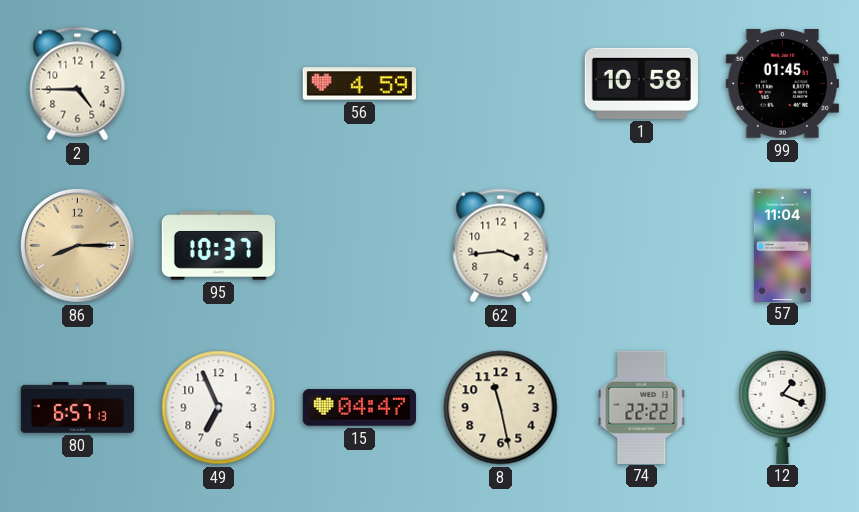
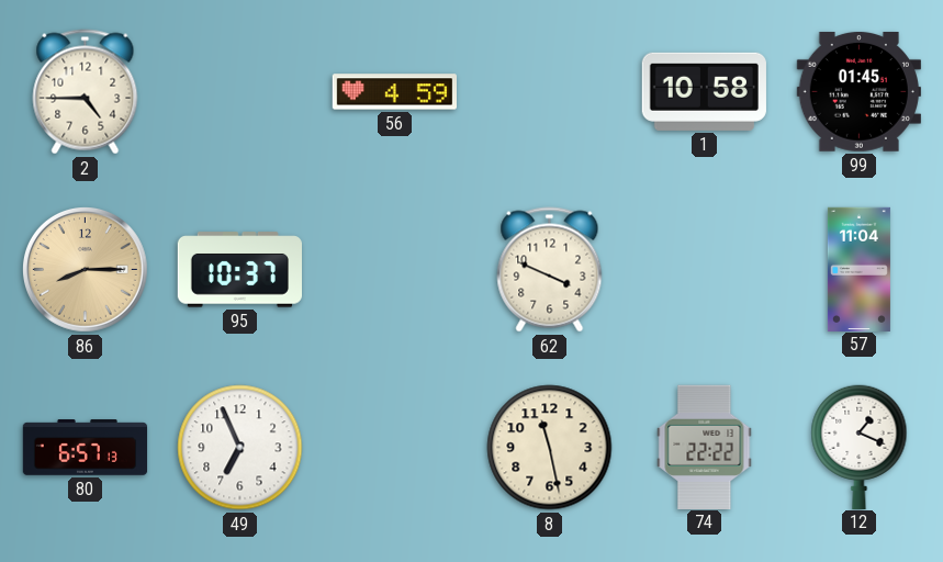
62: 3:44 -> 3:49 (550, 270)
15: 04:47 -> none (359, 408)
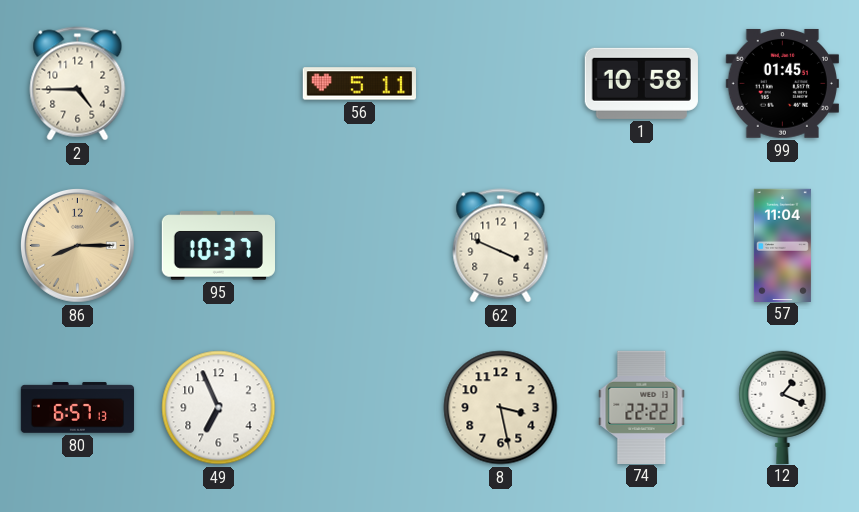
56: 4:59 -> 5:11 (359, 84)
8: 11:28 -> 3:28 (501, 408)
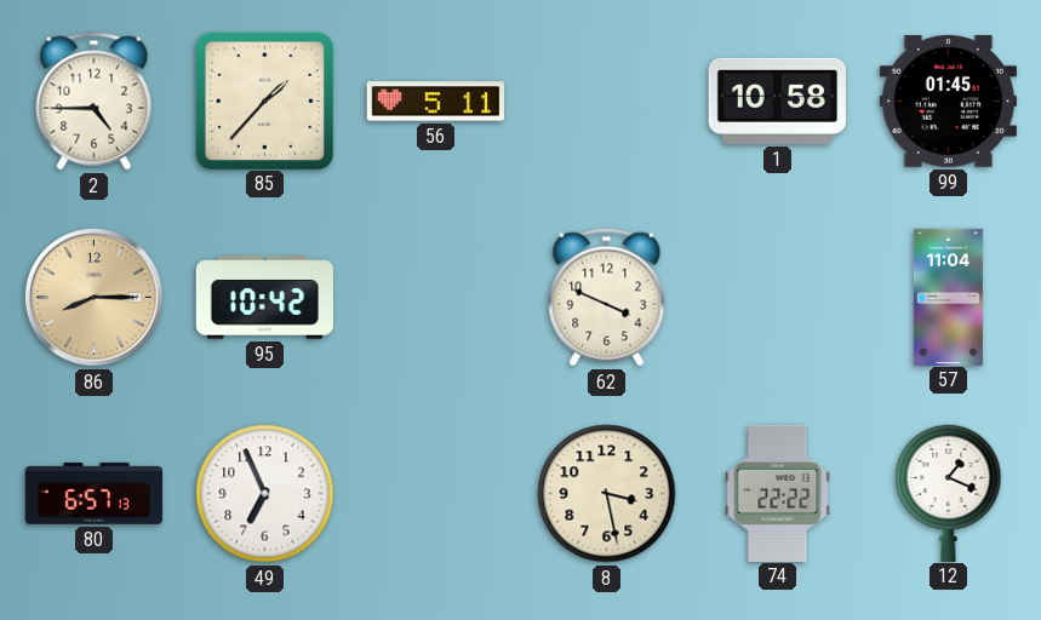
85: none -> 1:37 (264, 101)
95: 10:37 -> 10:42 (264, 298)
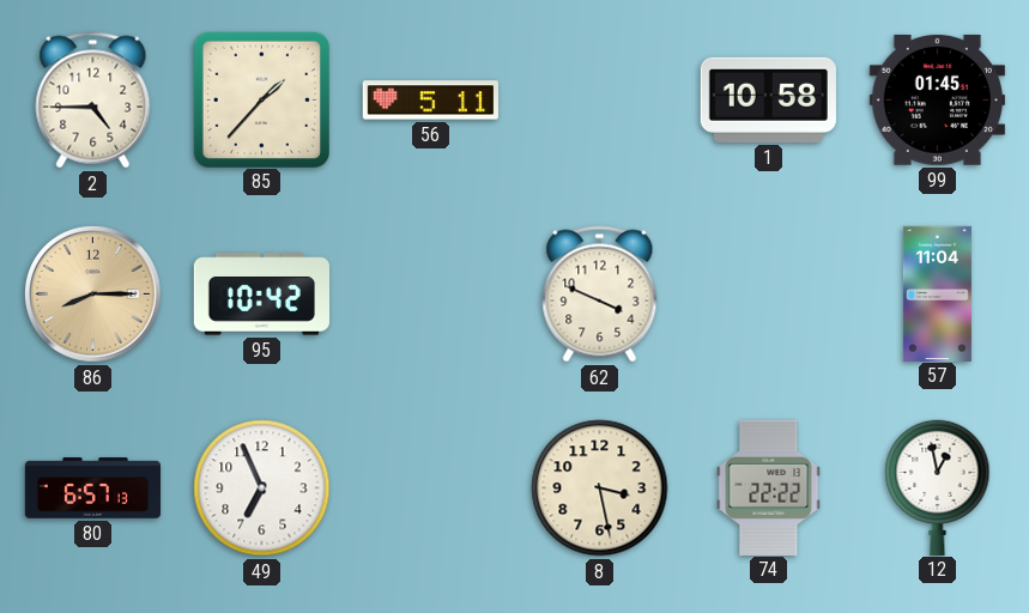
12: 1:19 -> 12:58 (938, 487)
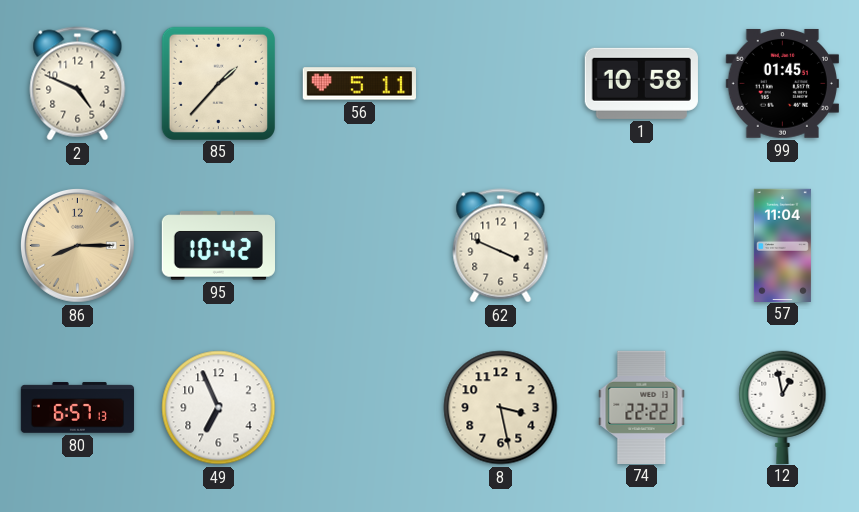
2: 4:45 -> 4:49 (78, 84)
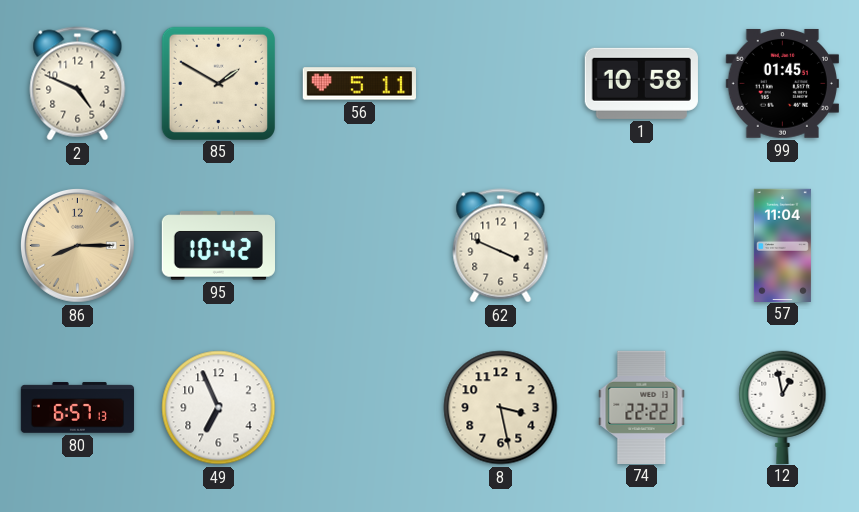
85: 1:37 -> 1:50 (218, 83)
